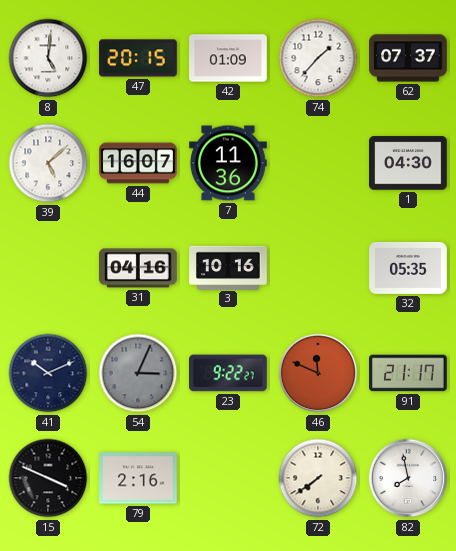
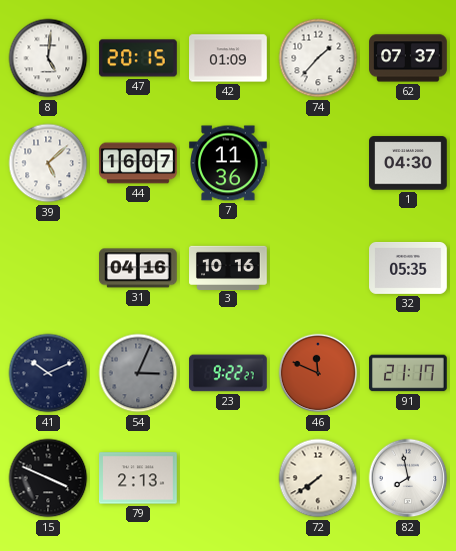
79: 2:16 -> 2:13 (139, 478)
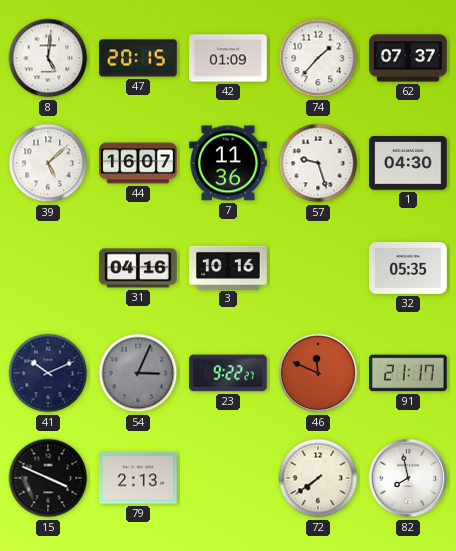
57: none -> 9:27 (318, 163)
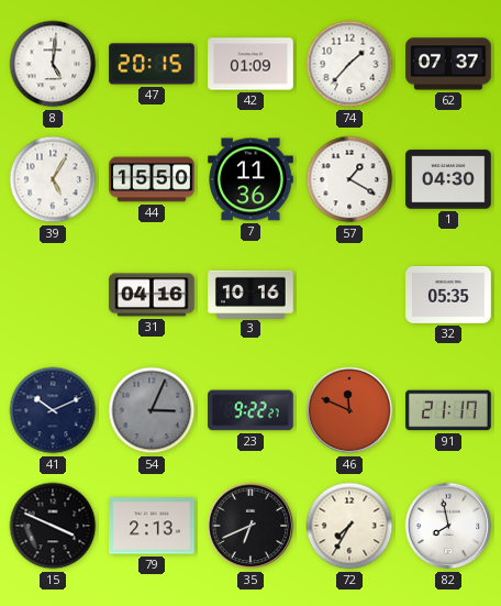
39: 5:08 -> 5:05 (53, 179)
44: 16:07 -> 15:50 (152, 179)
57: 9:27 -> 1:20 (349, 179)
35: none -> 6:41 (250, 526)
72: 7:39 -> 7:35 (349, 526)
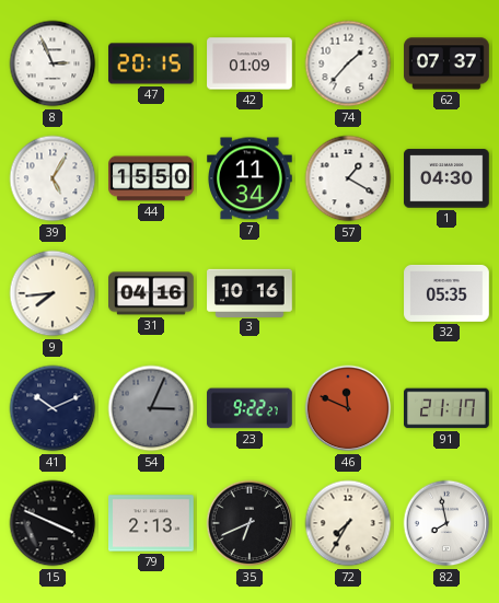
8: 5:01 -> 2:56 (53, 63)
7: 11:36 -> 11:34 (249, 178)
9: none -> 7:44 (53, 293)
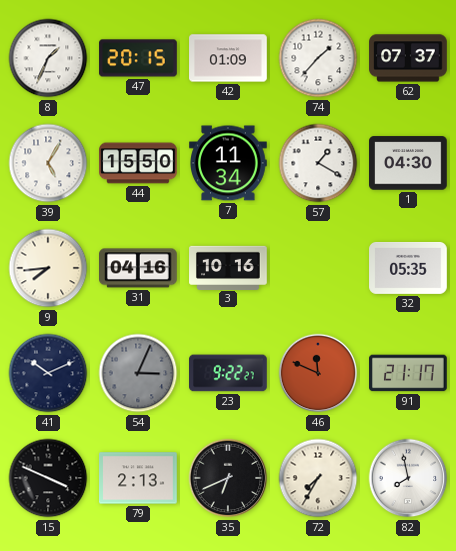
8: 2:56 -> 1:34 (48, 58)
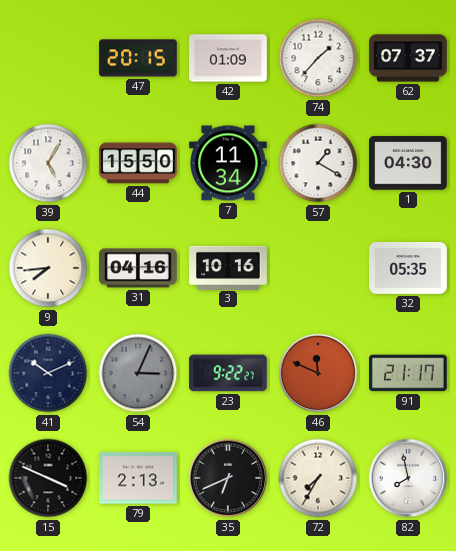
8: 1:34 -> none (48, 58)
